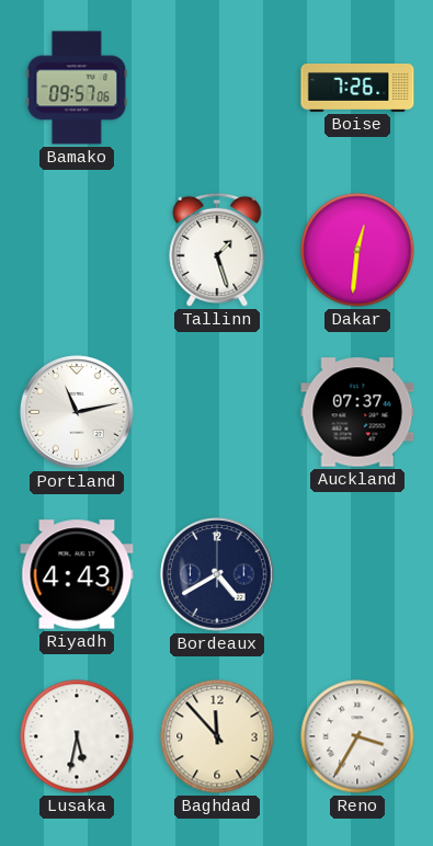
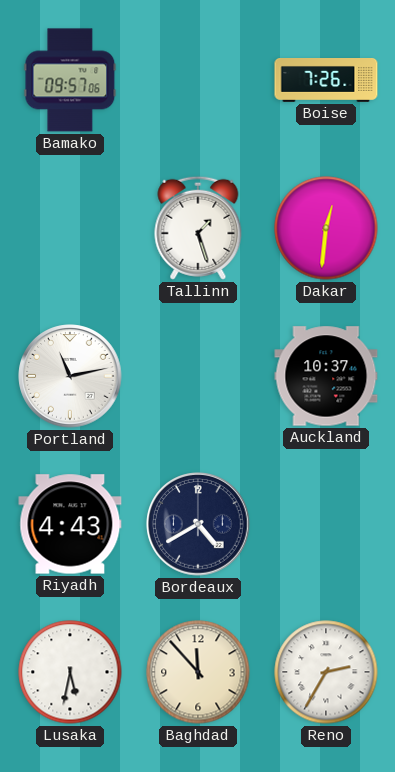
Auckland: 07:37 -> 10:37 (326, 376)
Reno: 3:35 -> 2:35 (326, 672)
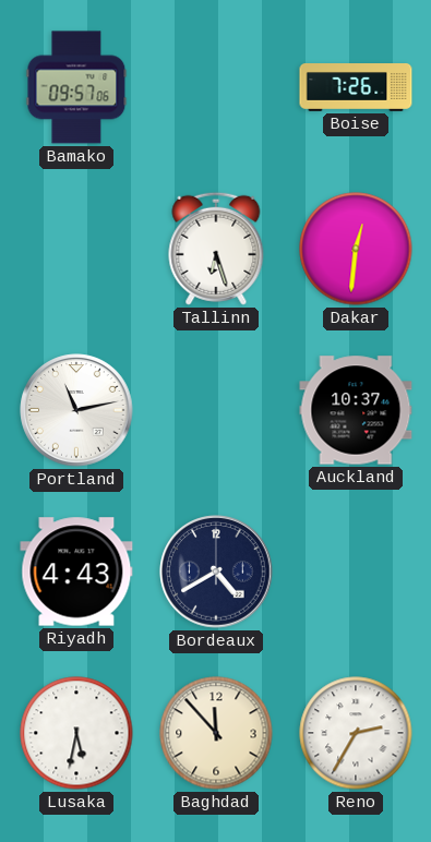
Tallinn: 1:27 -> 6:27 (216, 249)
